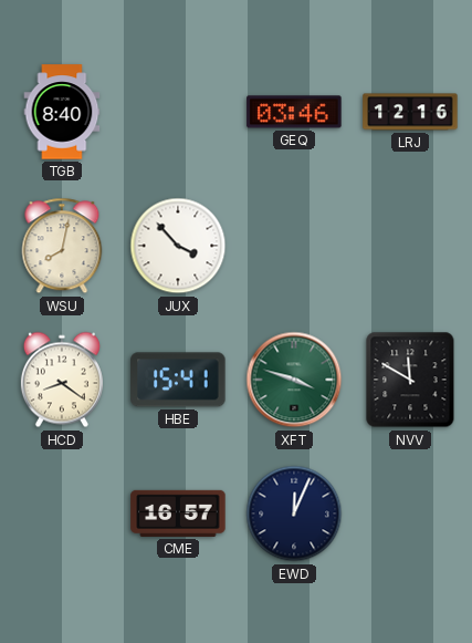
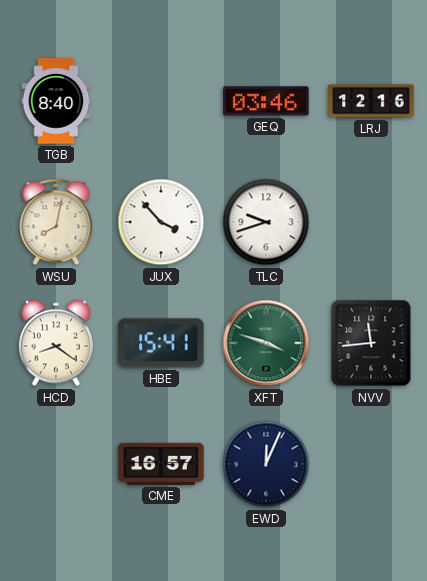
TLC: none -> 9:42 (266, 222)
NVV: 11:50 -> 11:44 (371, 343)
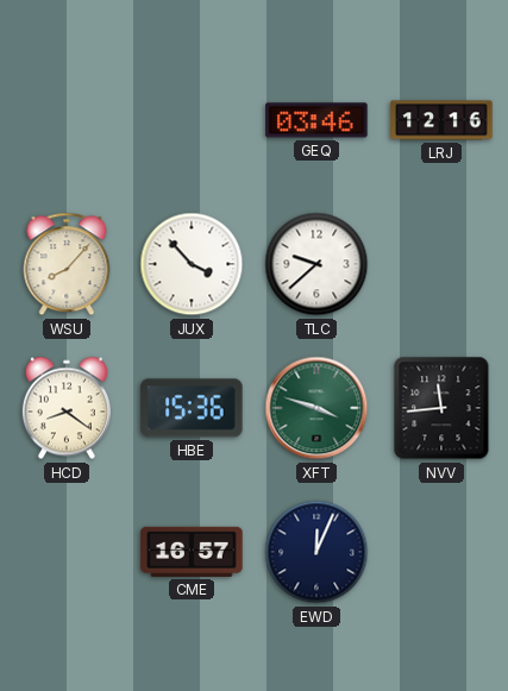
TGB: 8:40 -> none (56, 101)
WSU: 8:02 -> 8:07 (67, 264)
TLC: 9:42 -> 9:38 (316, 264)
HBE: 15:41 -> 15:36 (192, 408)
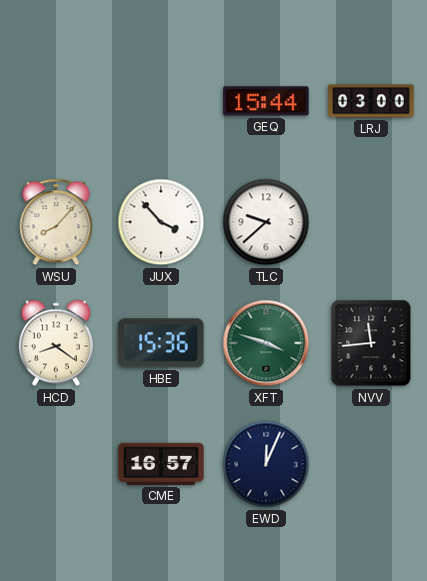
GEQ: 03:46 -> 15:44 (266, 101)
LRJ: 12:16 -> 03:00 (371, 101)
